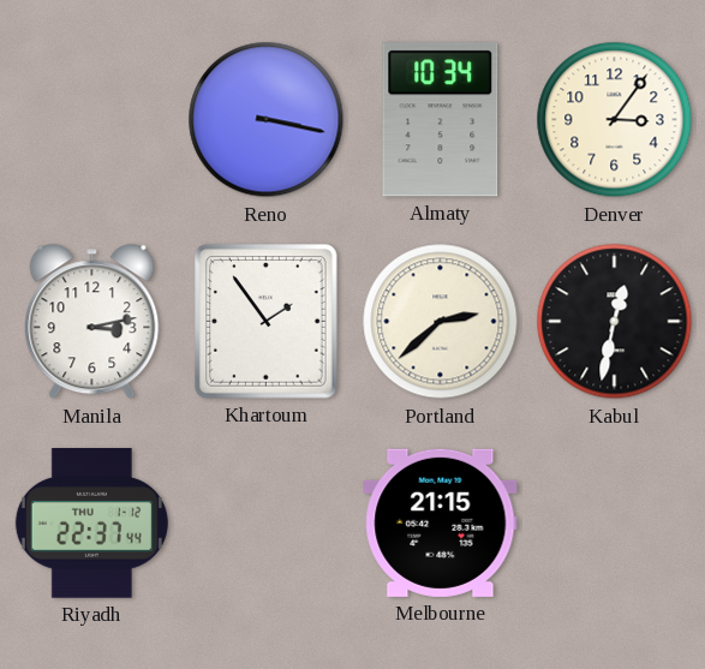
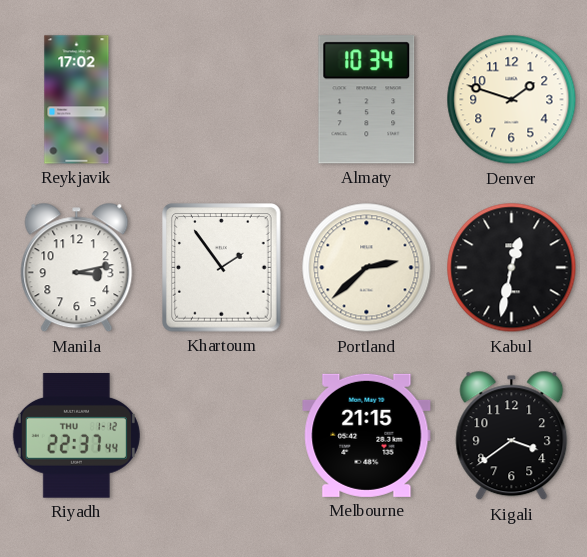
Reykjavik: none -> 17:02 (77, 100)
Reno: 3:17 -> none (267, 120)
Denver: 3:06 -> 1:48 (512, 100)
Kigali: none -> 3:39 (512, 436)
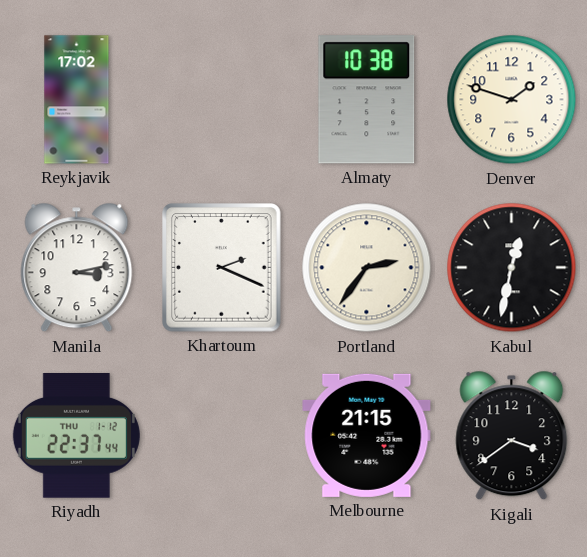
Almaty: 10:34 -> 10:38 (367, 100)
Khartoum: 1:54 -> 2:19 (222, 268)
Portland: 2:38 -> 2:36 (367, 268)
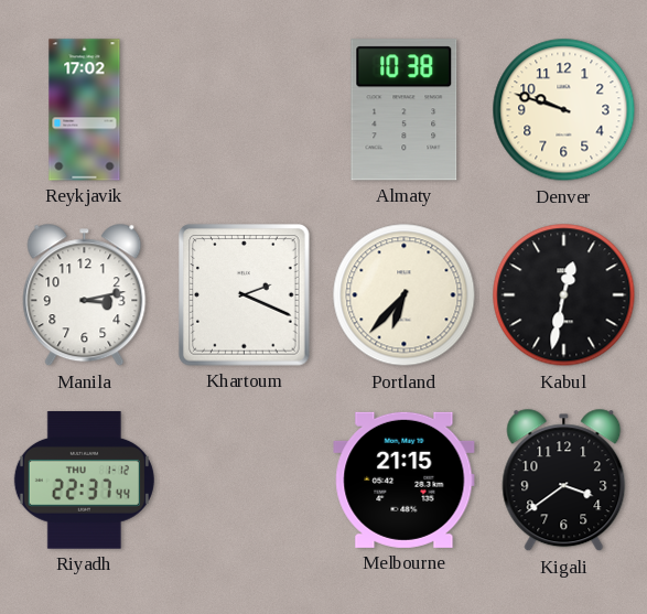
Denver: 1:48 -> 9:48 (564, 110)
Portland: 2:36 -> 6:37 (405, 295)
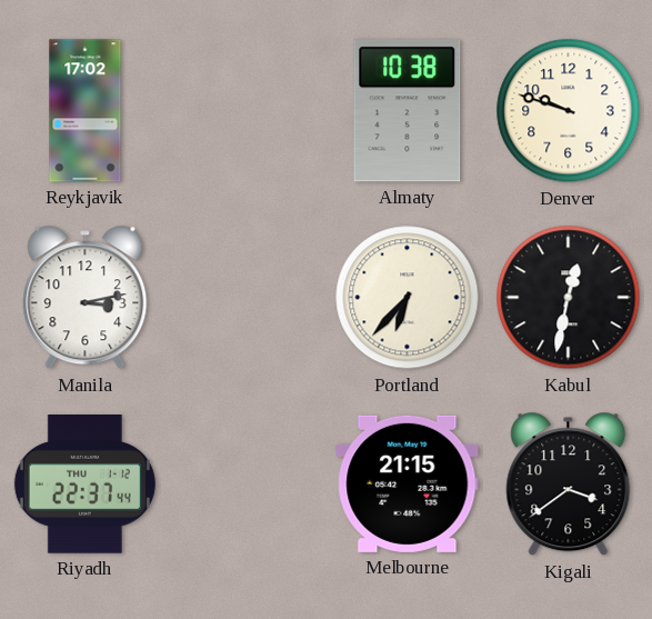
Khartoum: 2:19 -> none (245, 295)
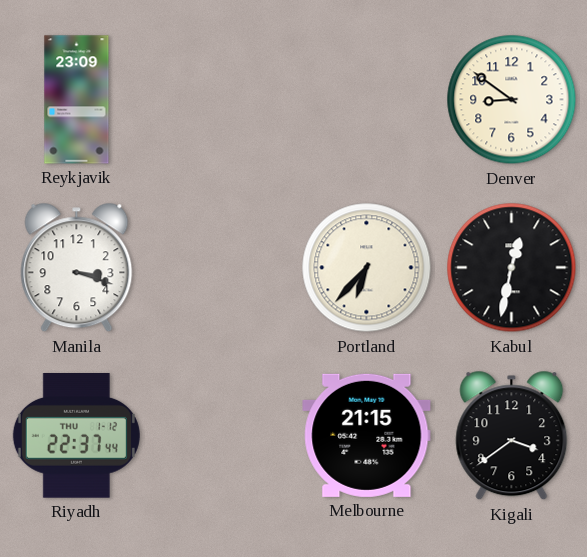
Reykjavik: 17:02 -> 23:09 (77, 100)
Almaty: 10:38 -> none (408, 111)
Denver: 9:48 -> 8:51 (512, 100)
Manila: 3:13 -> 3:18 (77, 268)
